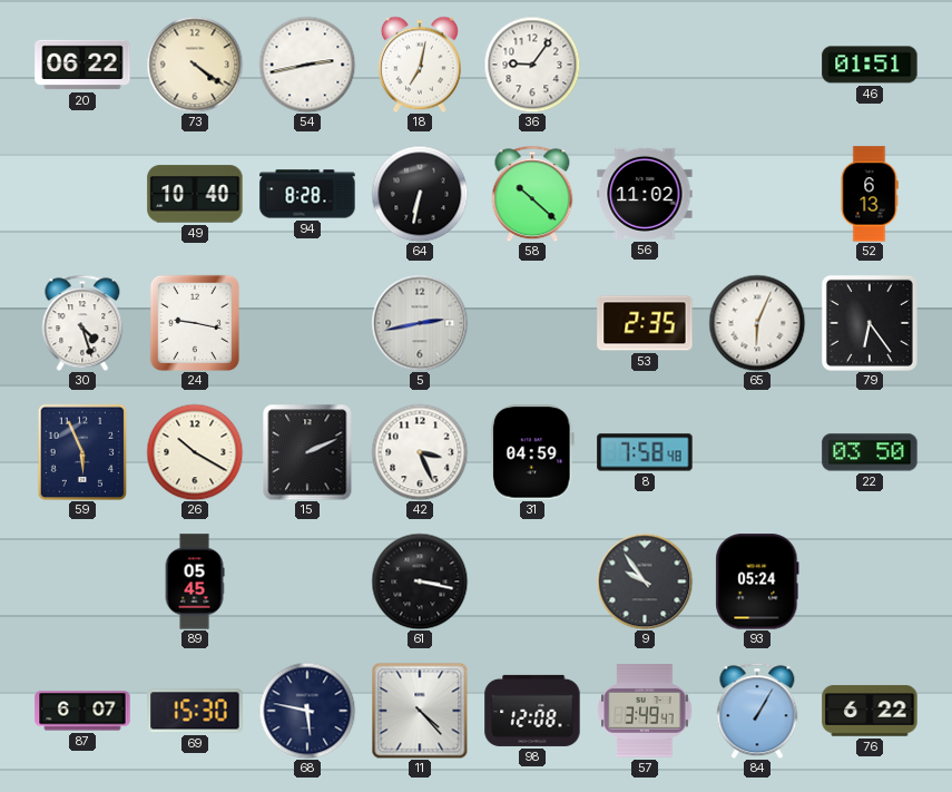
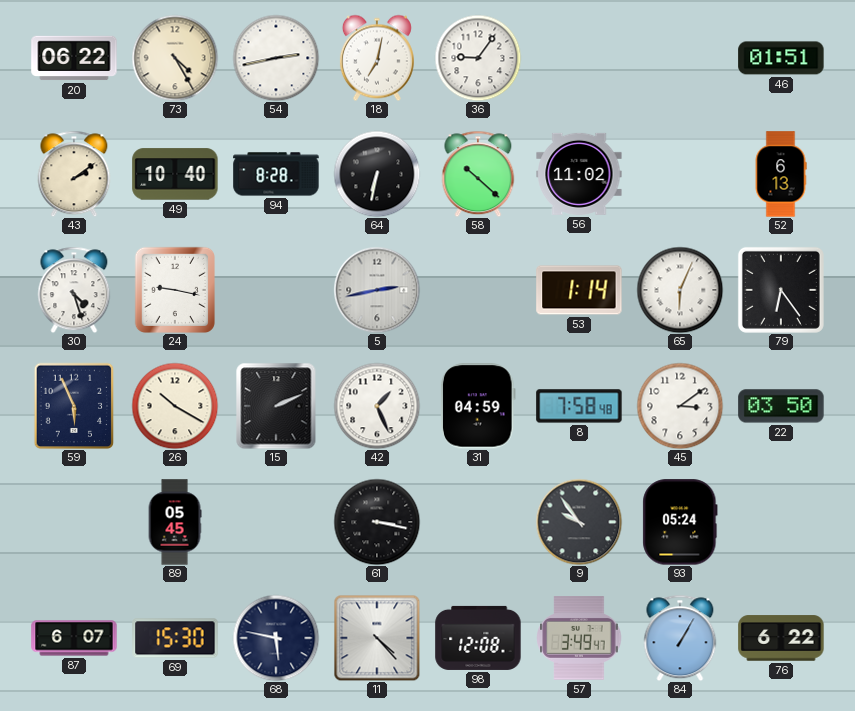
73: 4:21 -> 4:25 (175, 58)
43: none -> 2:09 (74, 174)
53: 2:35 -> 1:14 (579, 290)
42: 3:26 -> 1:26 (377, 406)
45: none -> 3:09 (680, 406)
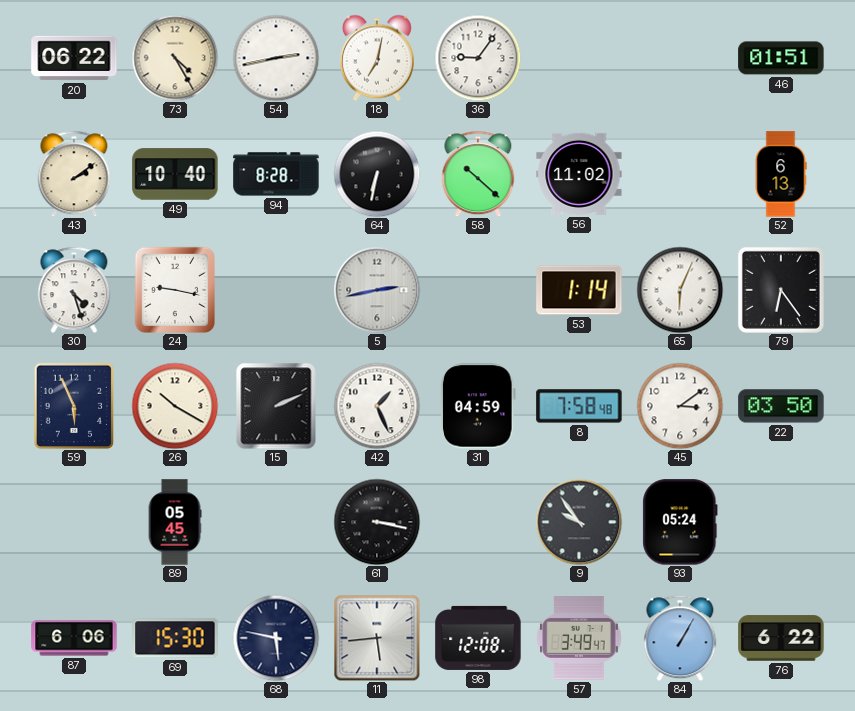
87: 6:07 -> 6:06 (74, 638)
11: 4:23 -> 5:44 (377, 638)
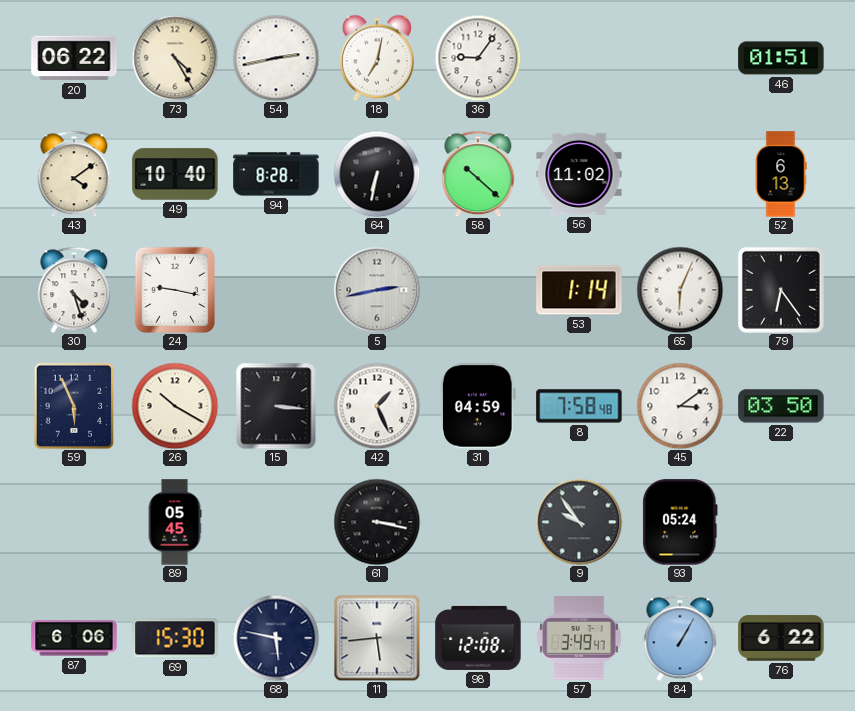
43: 2:09 -> 4:09 (74, 174)
15: 2:11 -> 3:16 (276, 406)
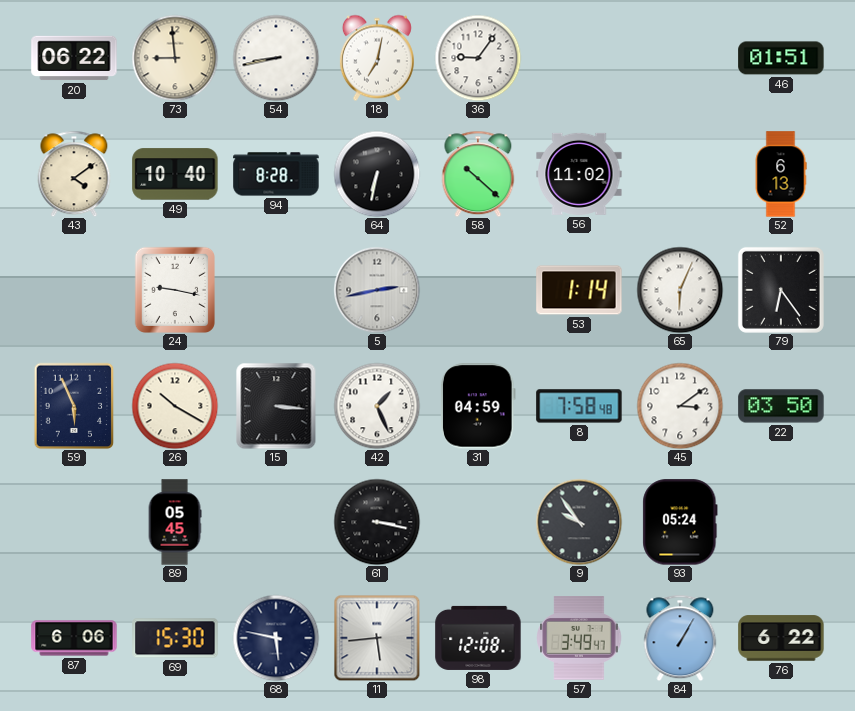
73: 4:25 -> 8:59 (175, 58)
54: 2:43 -> 8:43 (276, 58)
30: 4:27 -> none (74, 290)
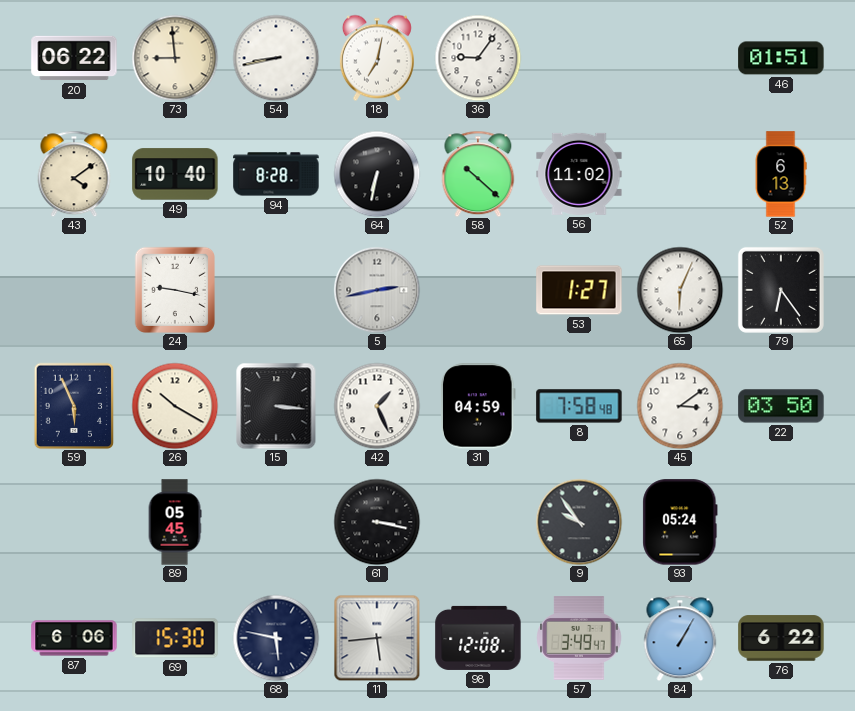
53: 1:14 -> 1:27 (579, 290)
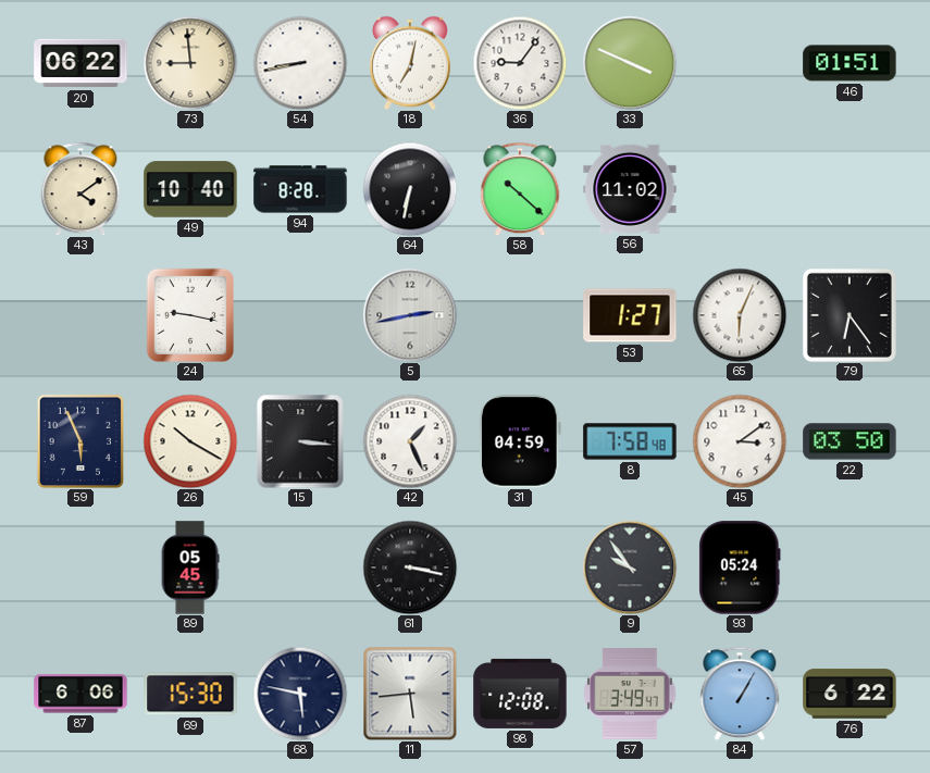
33: none -> 3:49 (630, 63)
52: 6:13 -> none (781, 174)
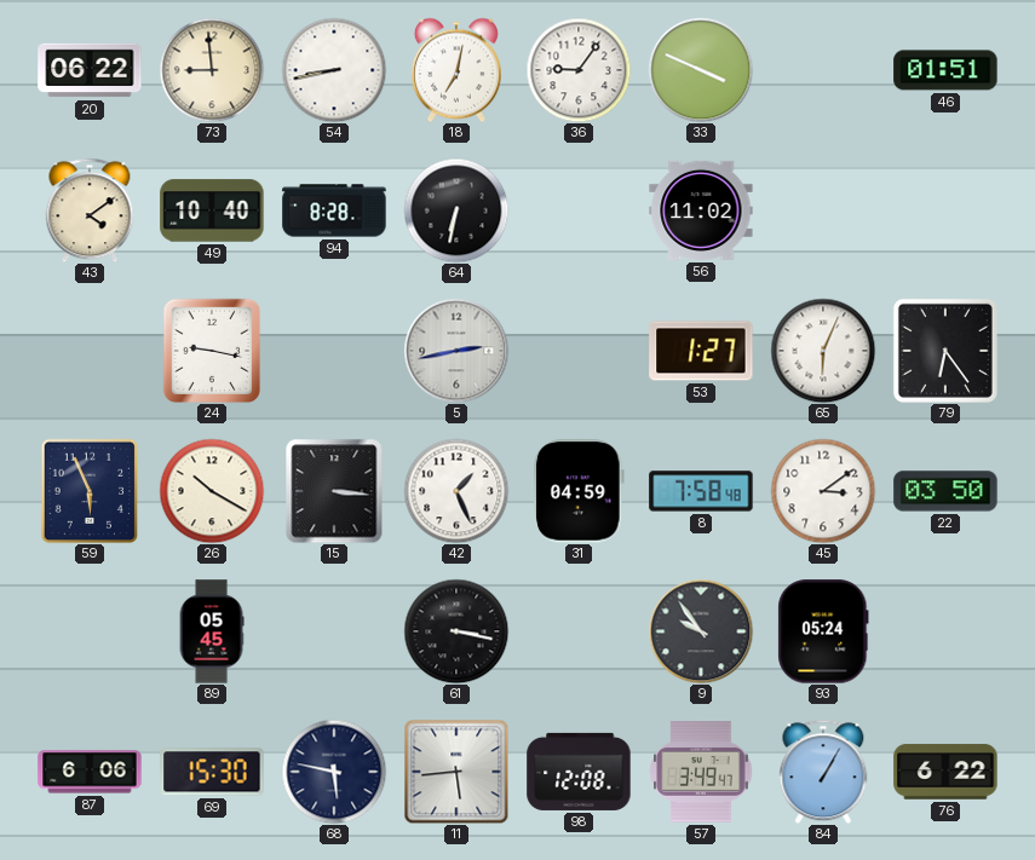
58: 10:22 -> none (520, 189)
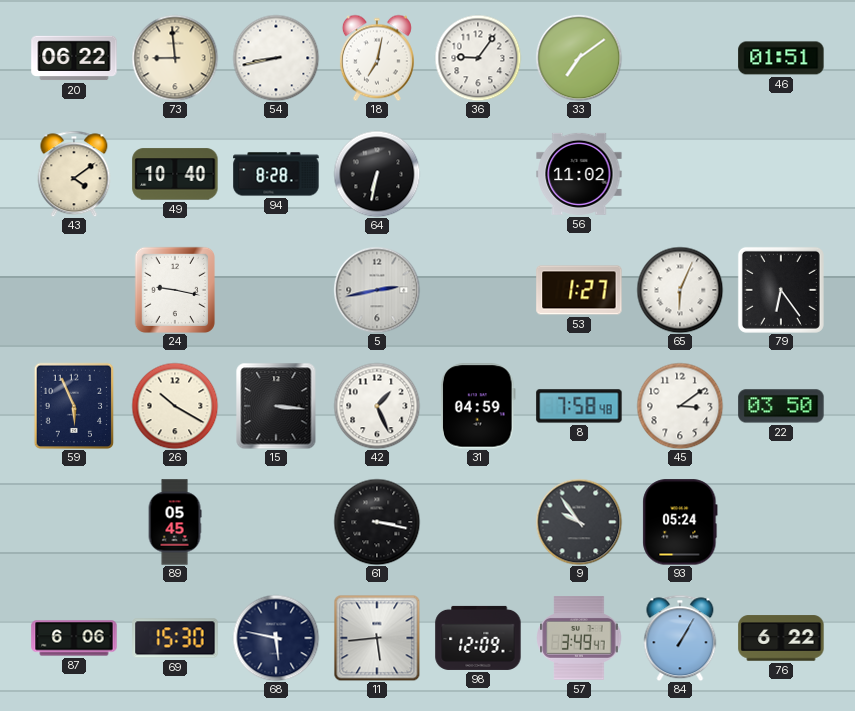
33: 3:49 -> 7:09 (579, 58)
98: 12:08 -> 12:09 (478, 638)
